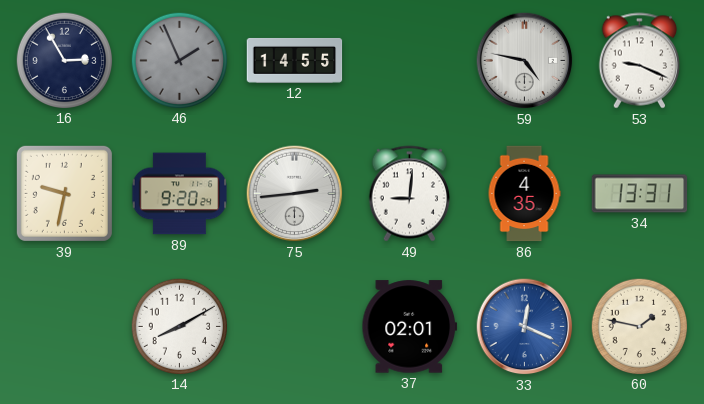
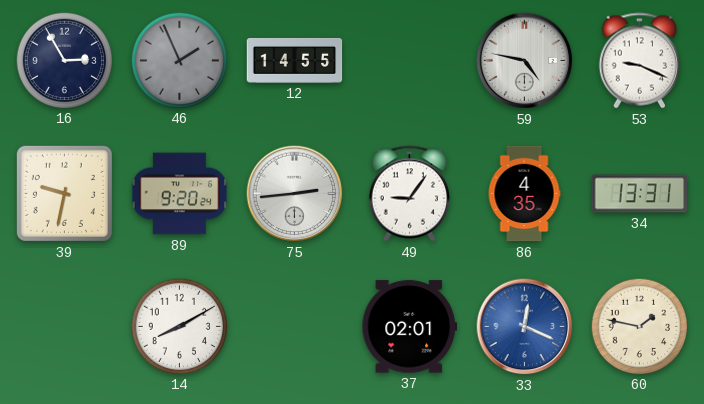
49: 9:01 -> 9:06 (409, 194)
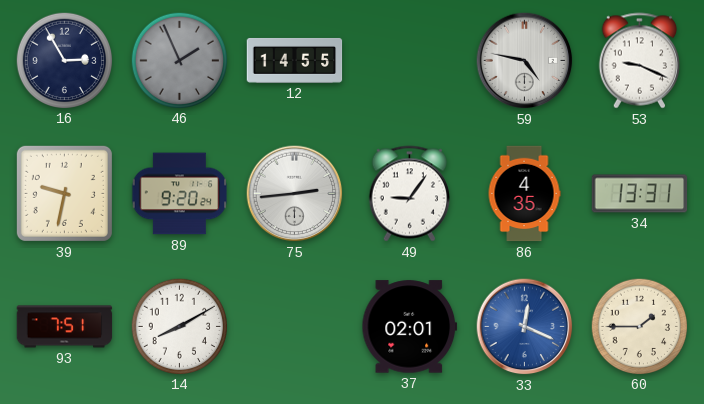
93: none -> 7:51 (65, 327)
60: 1:47 -> 1:45 (639, 326)
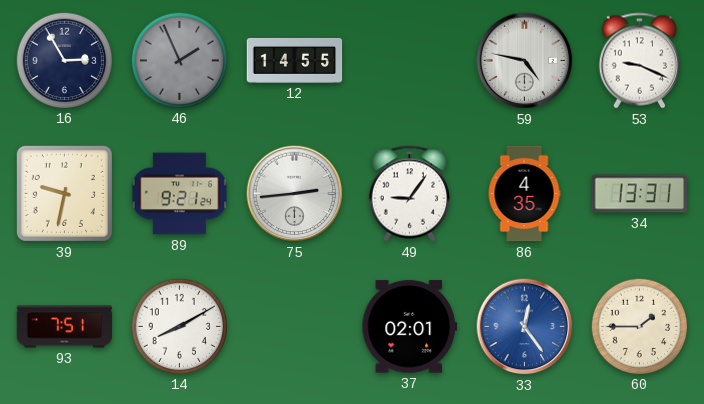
89: 9:20 -> 9:21 (180, 194)
33: 12:19 -> 12:24 (525, 327)
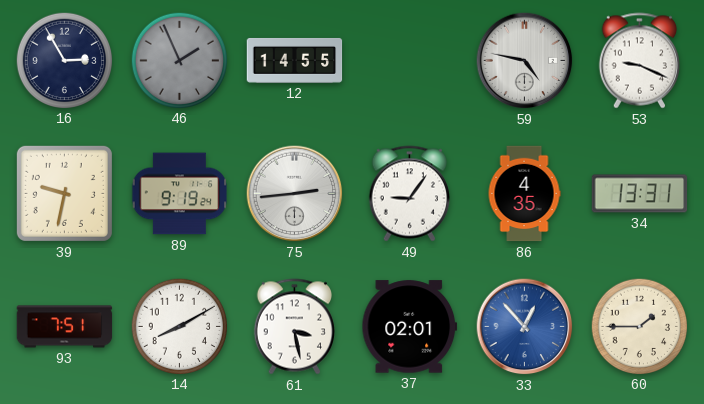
89: 9:21 -> 9:19 (180, 194)
61: none -> 3:28 (294, 327)
33: 12:24 -> 12:53 (525, 327)
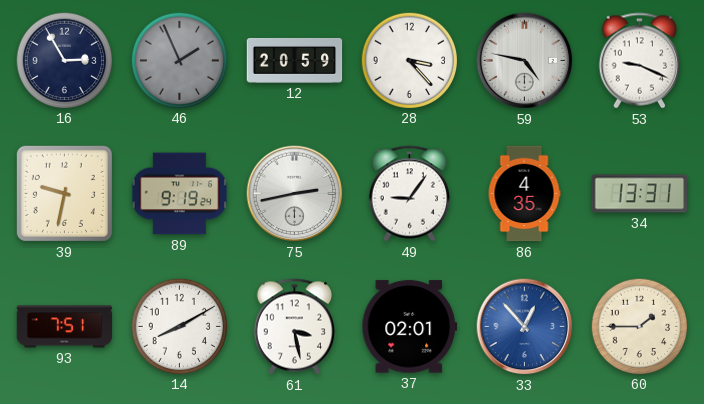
12: 14:55 -> 20:59 (295, 60)
28: none -> 3:23 (409, 60)
75: 2:44 -> 2:43 (295, 194)
